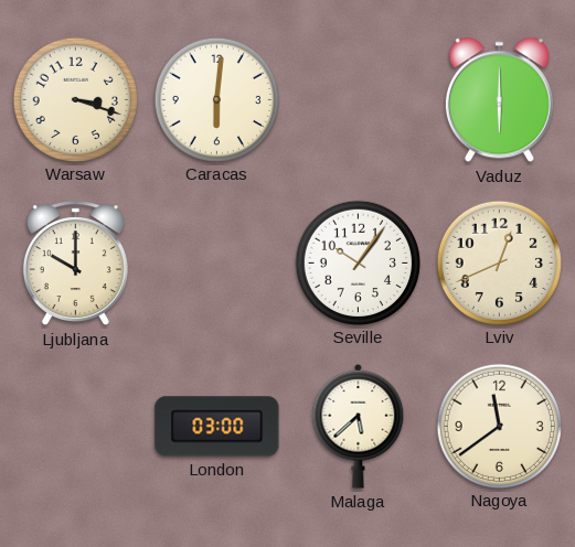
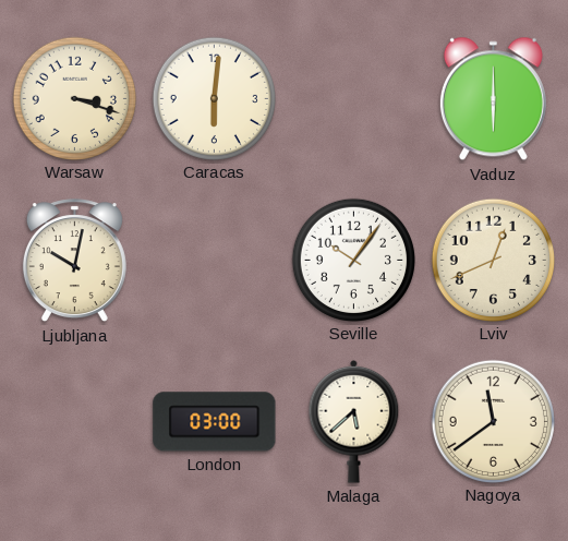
Ljubljana: 10:00 -> 10:02 (74, 261)
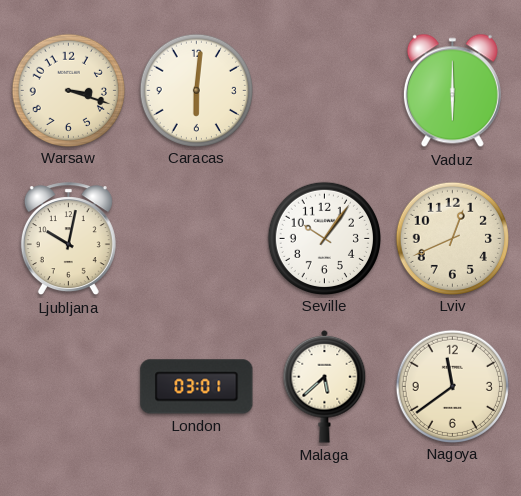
London: 03:00 -> 03:01 (197, 387)
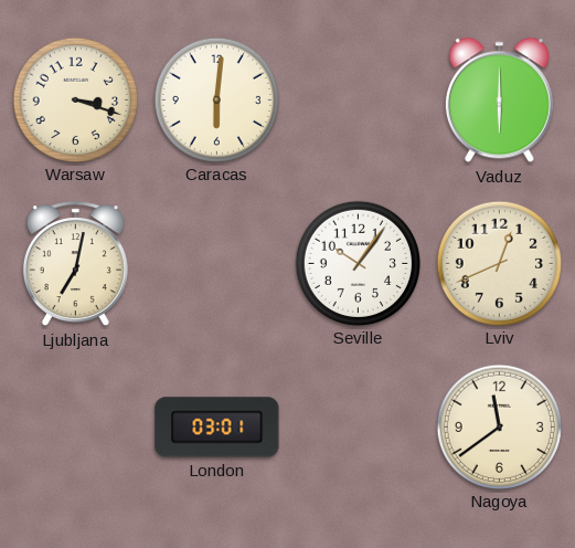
Ljubljana: 10:02 -> 7:02 (75, 264)
Malaga: 5:38 -> none (325, 386)
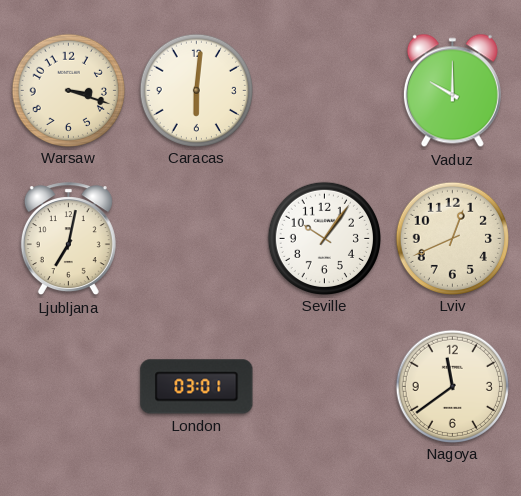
Vaduz: 6:00 -> 10:00 (452, 91)
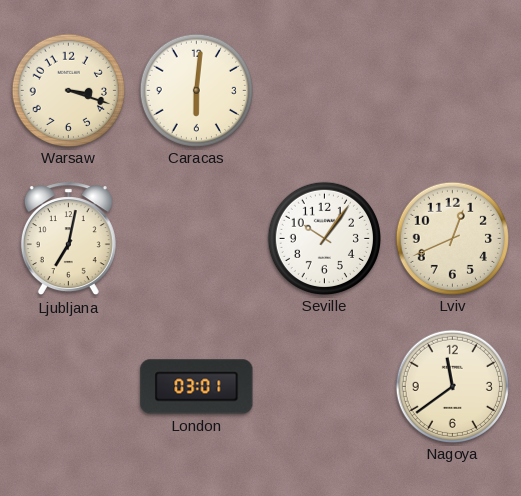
Vaduz: 10:00 -> none (452, 91)
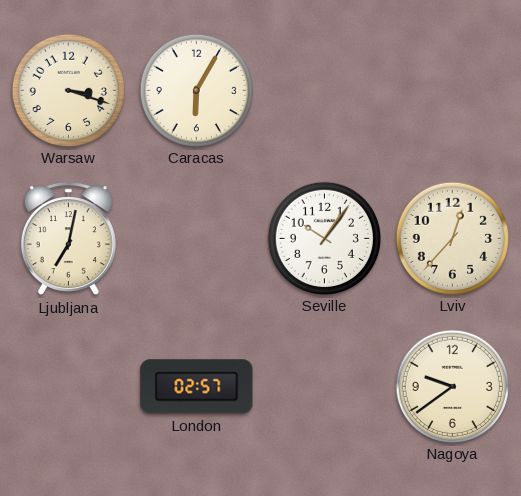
Caracas: 6:01 -> 6:05 (196, 90)
Lviv: 12:41 -> 12:37 (452, 238)
London: 03:01 -> 02:57 (197, 387)
Nagoya: 11:39 -> 9:39 (452, 386)
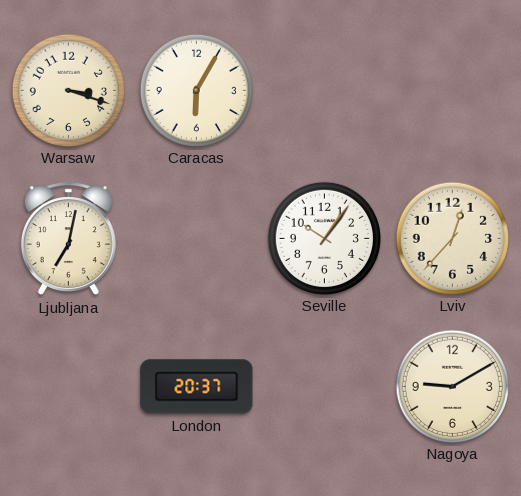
London: 02:57 -> 20:37 (197, 387)
Nagoya: 9:39 -> 9:10 (452, 386)
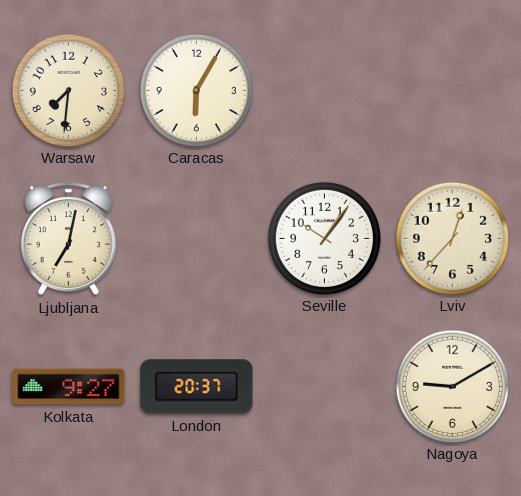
Warsaw: 3:18 -> 7:31 (68, 90)
Kolkata: none -> 9:27 (69, 387)
